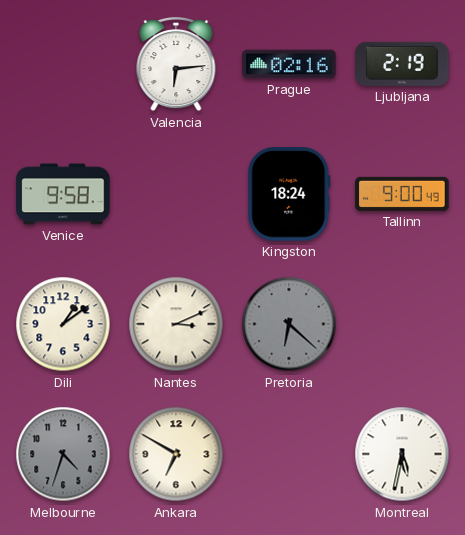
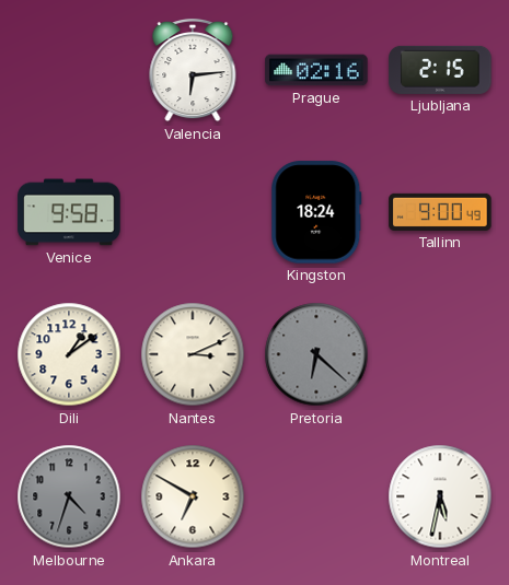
Ljubljana: 2:19 -> 2:15 (440, 70)
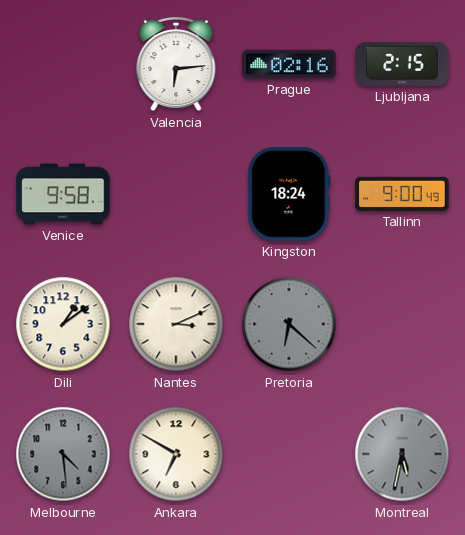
Melbourne: 4:33 -> 4:29 (63, 454)
Montreal dial: white -> grey (402, 454)
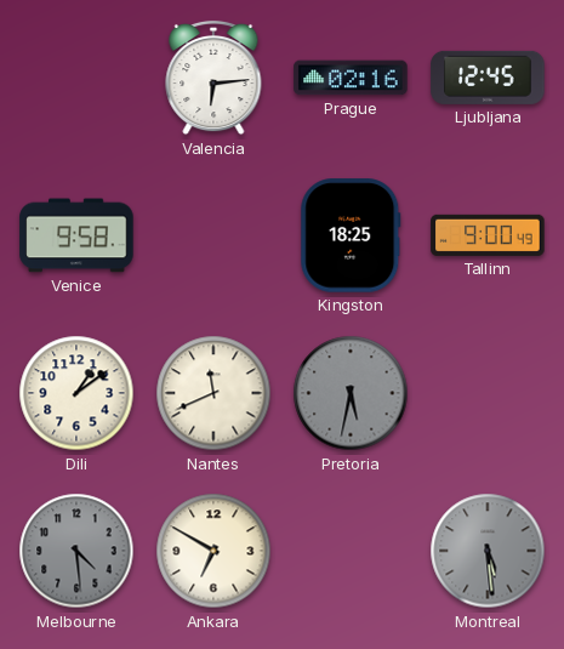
Ljubljana: 2:15 -> 12:45 (488, 78)
Kingston: 18:24 -> 18:25 (351, 235)
Nantes: 3:11 -> 11:41 (213, 393)
Pretoria: 6:22 -> 5:32 (351, 393)
Montreal: 5:32 -> 5:29 (488, 551)
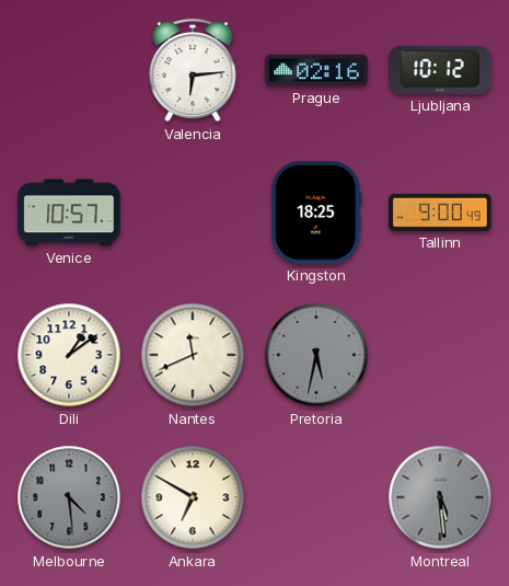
Ljubljana: 12:45 -> 10:12 (440, 70)
Venice: 9:58 -> 10:57 (69, 212)
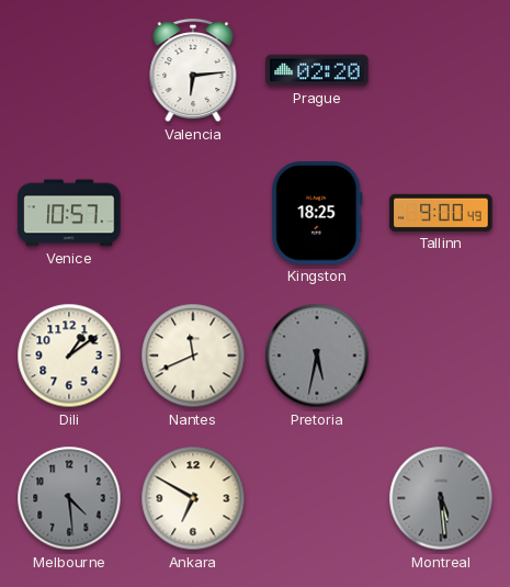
Prague: 02:16 -> 02:20 (317, 70)
Ljubljana: 10:12 -> none (440, 70)
